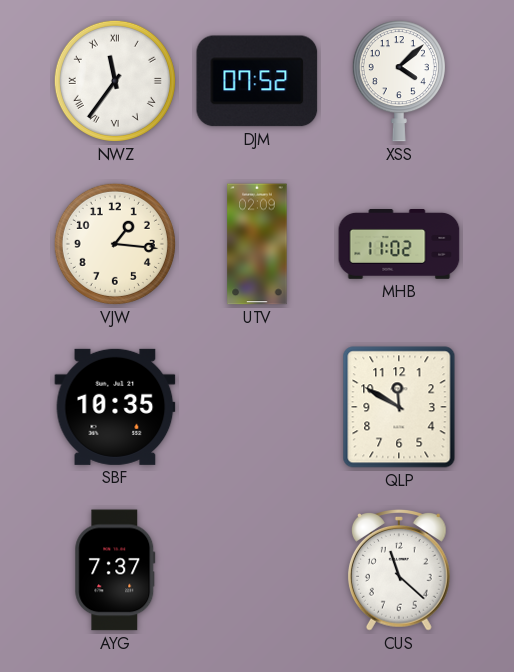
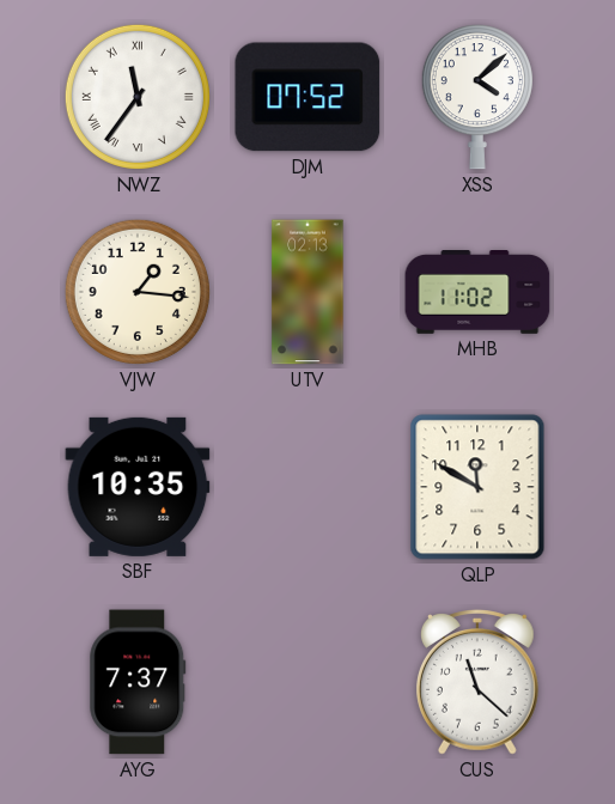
UTV: 02:09 -> 02:13 (307, 292)
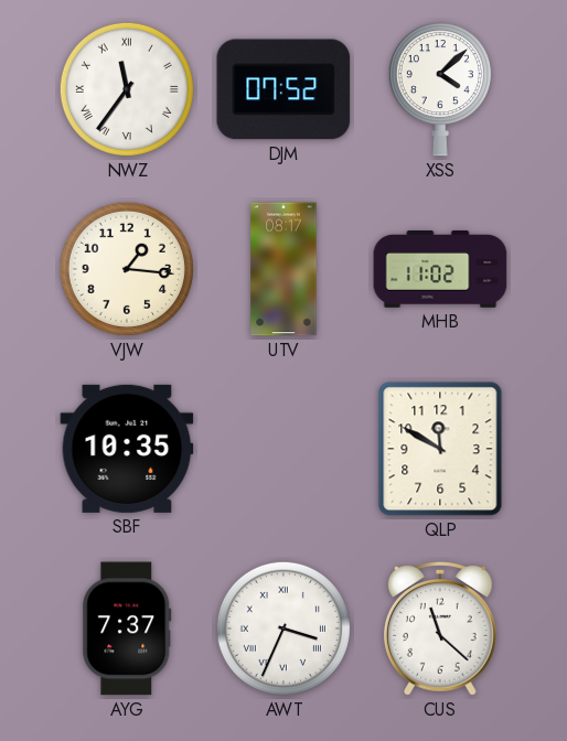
UTV: 02:13 -> 08:17 (283, 269)
AWT: none -> 3:34 (283, 629)
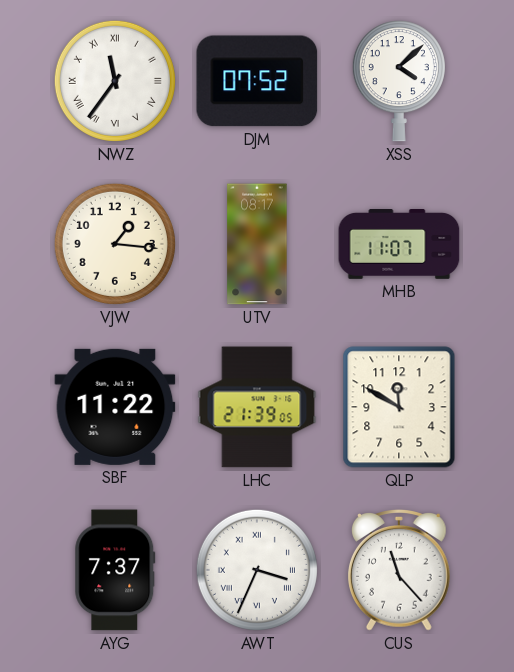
MHB: 11:02 -> 11:07 (399, 245)
SBF: 10:35 -> 11:22 (115, 407)
LHC: none -> 21:39 (257, 407)
CUS: 11:22 -> 11:23 (399, 571)
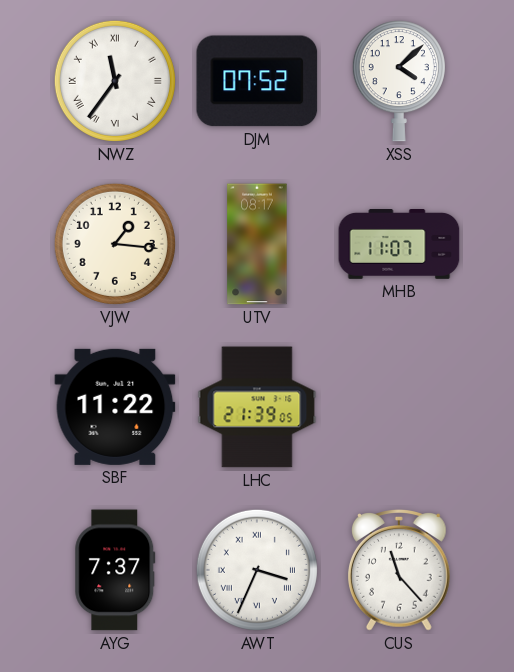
QLP: 11:50 -> none (399, 407)
